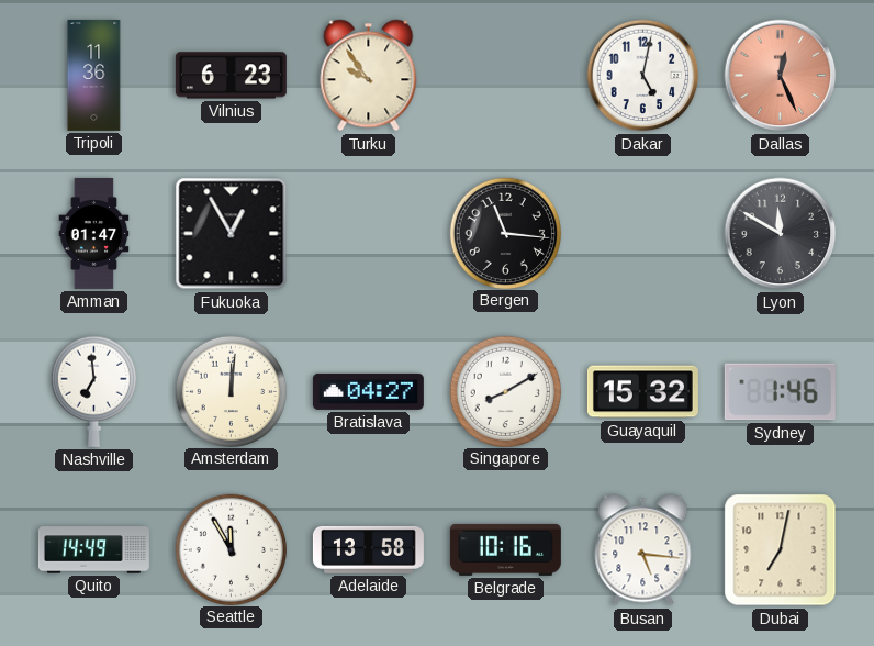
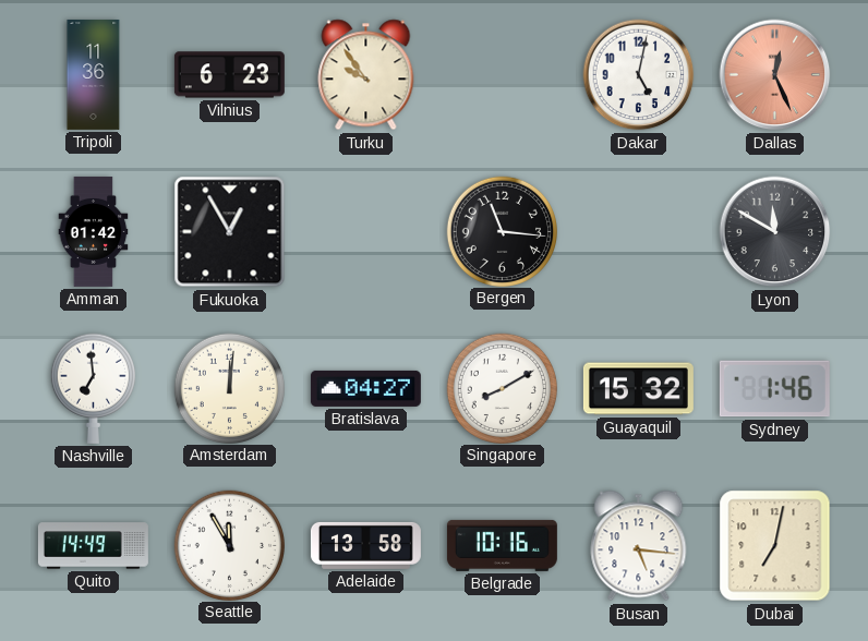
Amman: 01:47 -> 01:42 (94, 231)
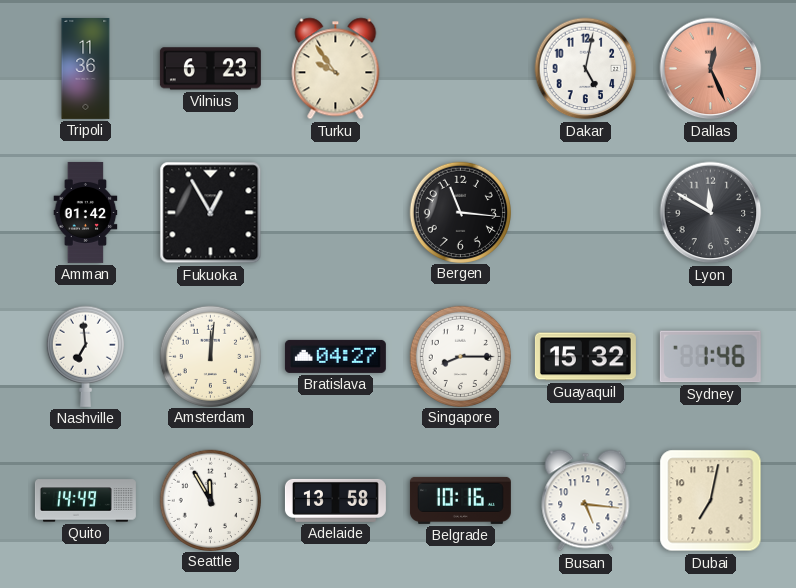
Singapore: 8:10 -> 8:15 (460, 356)
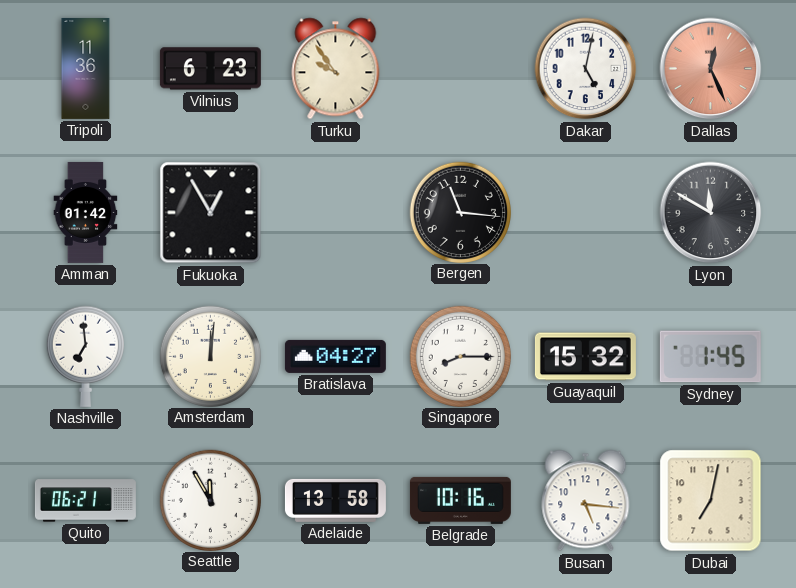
Sydney: 1:46 -> 1:45 (710, 357)
Quito: 14:49 -> 06:21 (85, 501)
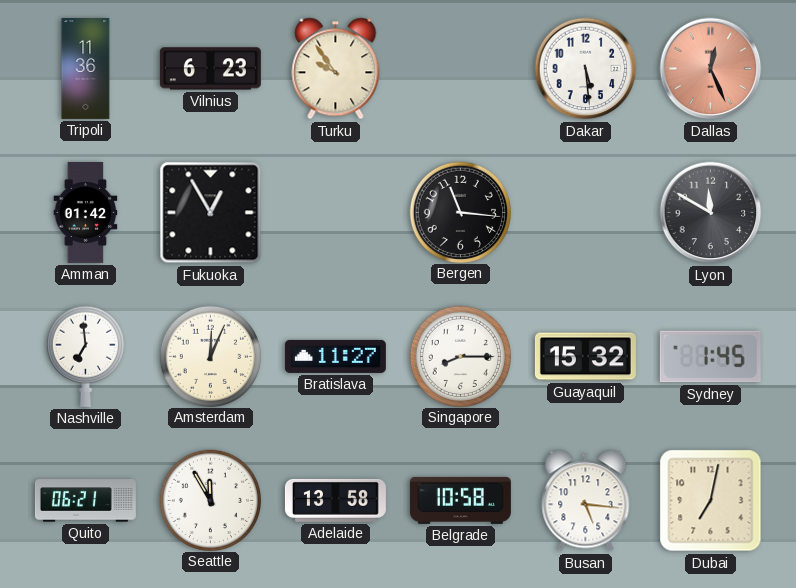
Dakar: 5:02 -> 5:29 (586, 69)
Amsterdam: 12:01 -> 12:04 (210, 356)
Bratislava: 04:27 -> 11:27 (335, 356)
Belgrade: 10:16 -> 10:58 (460, 500)
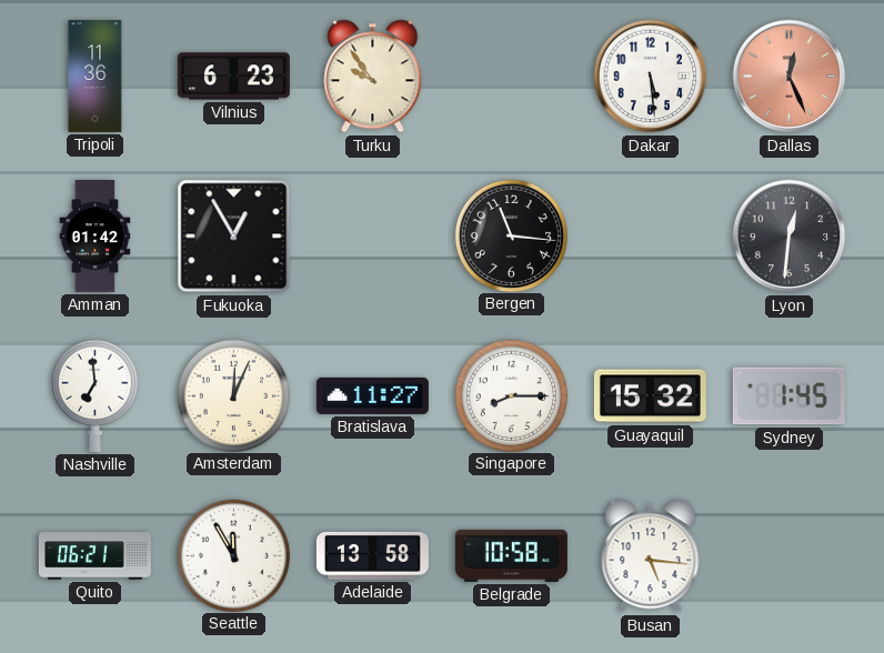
Lyon: 11:50 -> 12:31 (790, 237)
Dubai: 7:02 -> none (711, 501)
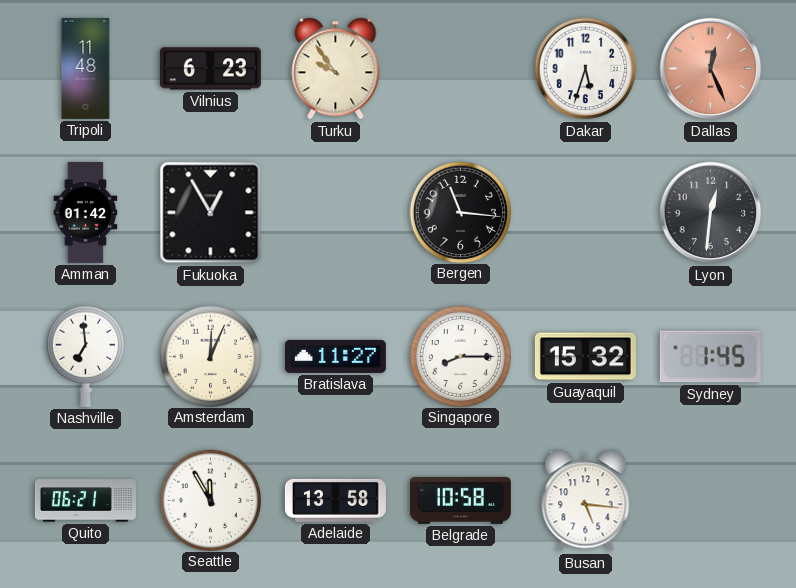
Tripoli: 11:36 -> 11:48 (86, 68)
Dakar: 5:29 -> 5:33 (586, 69)
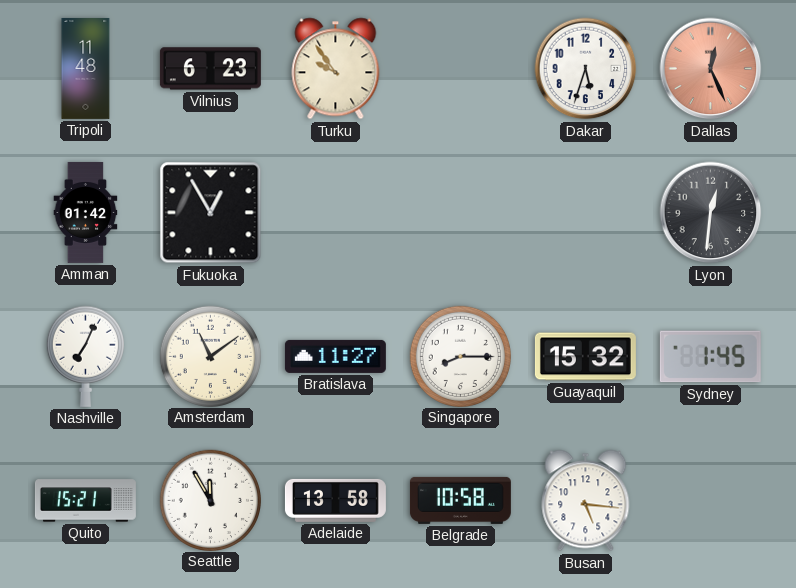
Bergen: 11:16 -> none (460, 212)
Nashville: 6:59 -> 7:04 (85, 356)
Amsterdam: 12:04 -> 11:09 (210, 356)
Quito: 06:21 -> 15:21 (85, 501)
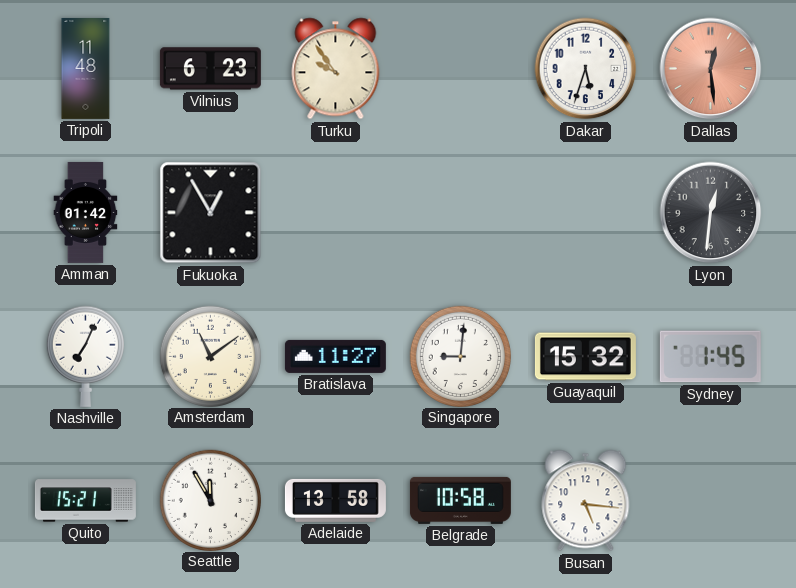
Dallas: 12:26 -> 12:29 (711, 69)
Singapore: 8:15 -> 9:01 (460, 356)
